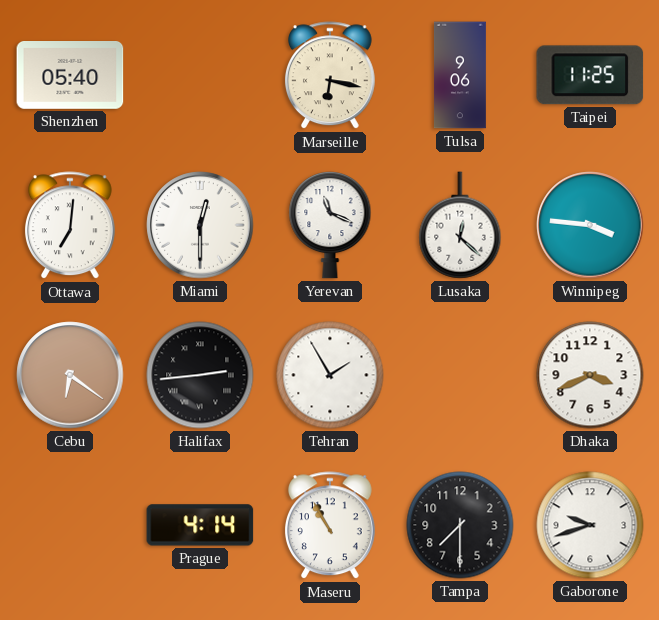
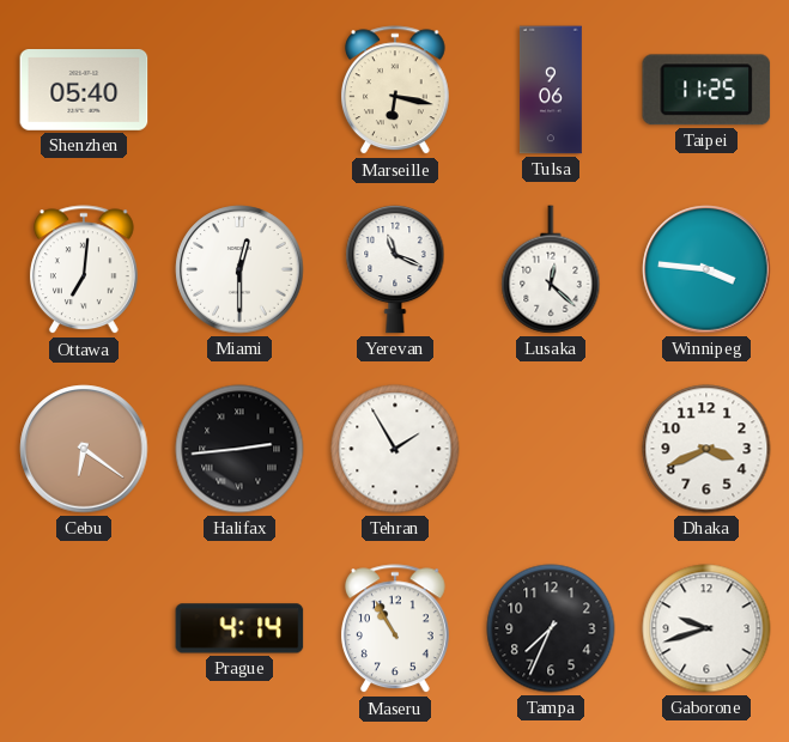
Tampa: 7:30 -> 7:34 (551, 628)
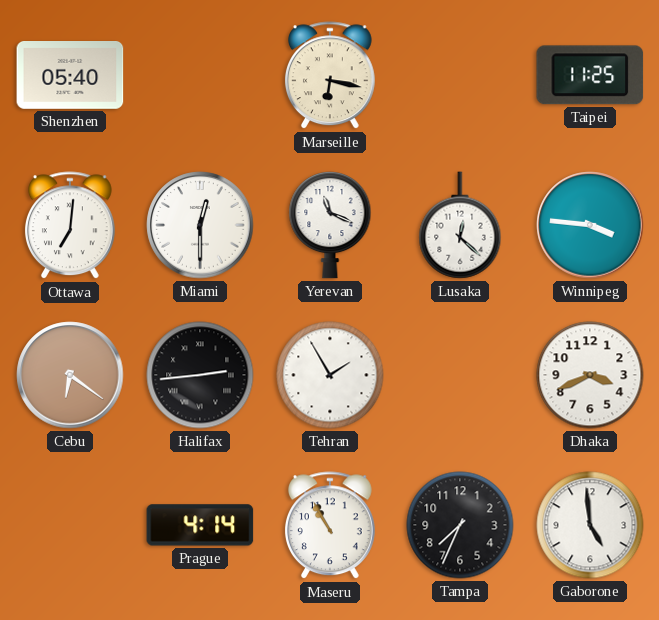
Tulsa: 9:06 -> none (551, 90)
Gaborone: 9:42 -> 4:59 (590, 525)
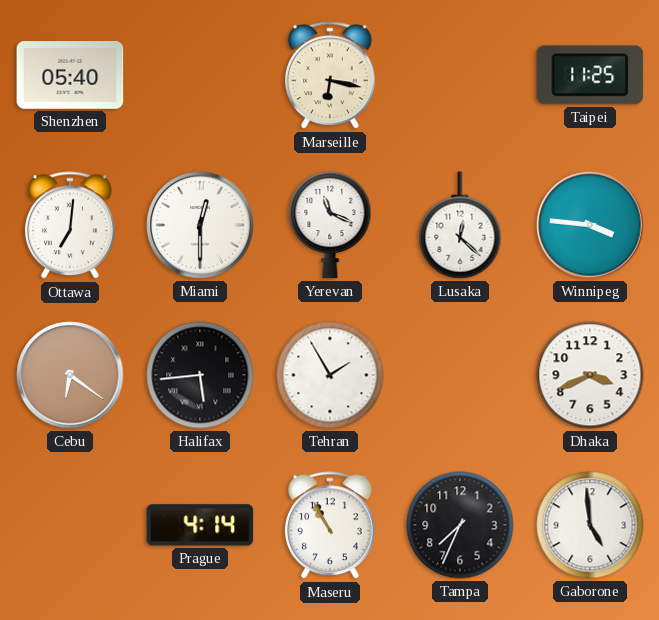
Halifax: 2:44 -> 5:44 (200, 375)
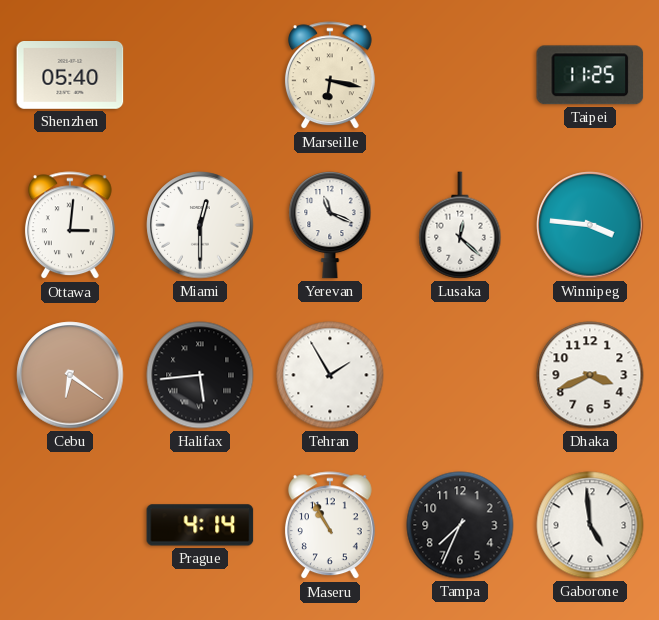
Ottawa: 7:01 -> 3:01 (70, 226)
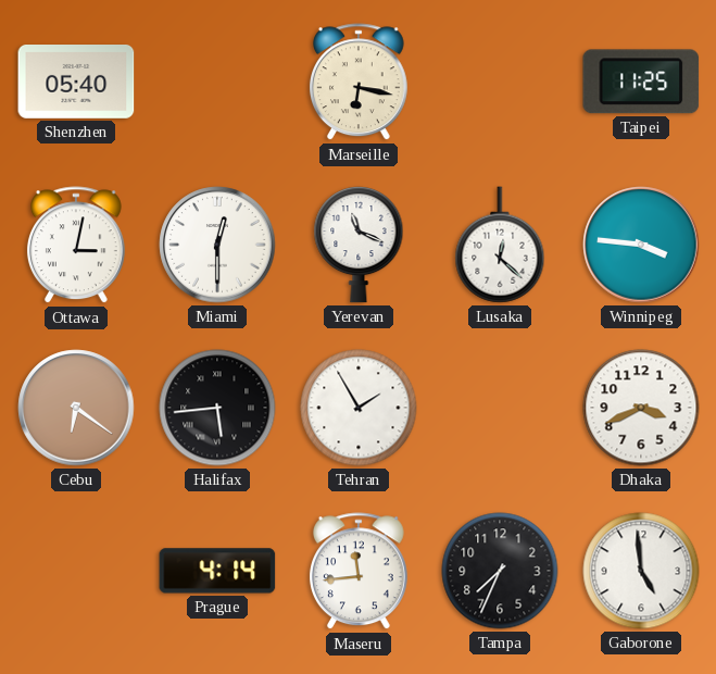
Ottawa: 3:01 -> 3:02 (76, 246)
Maseru: 10:55 -> 11:44 (359, 572)
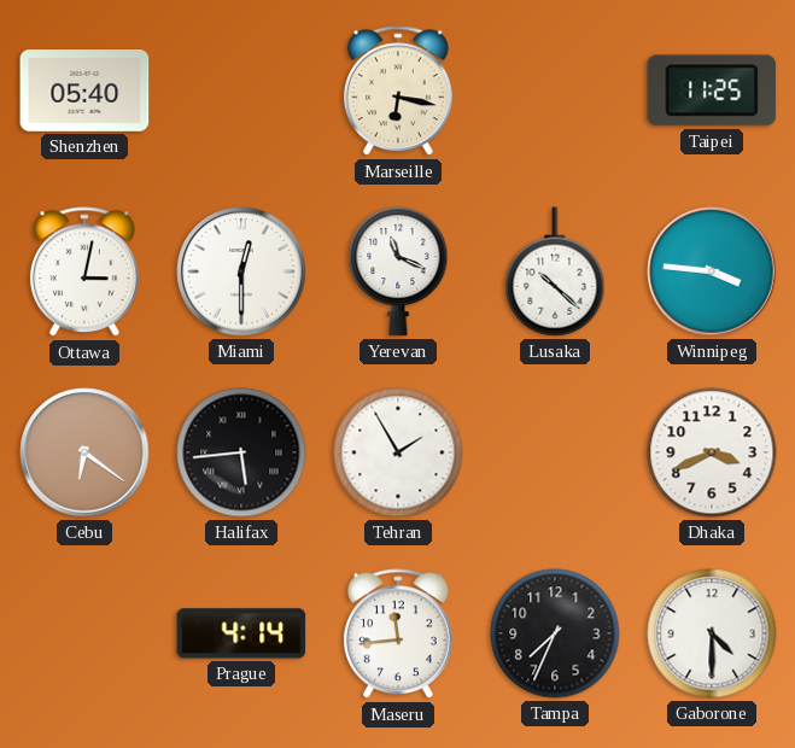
Lusaka: 12:22 -> 10:22 (555, 271)
Gaborone: 4:59 -> 4:30 (712, 633)
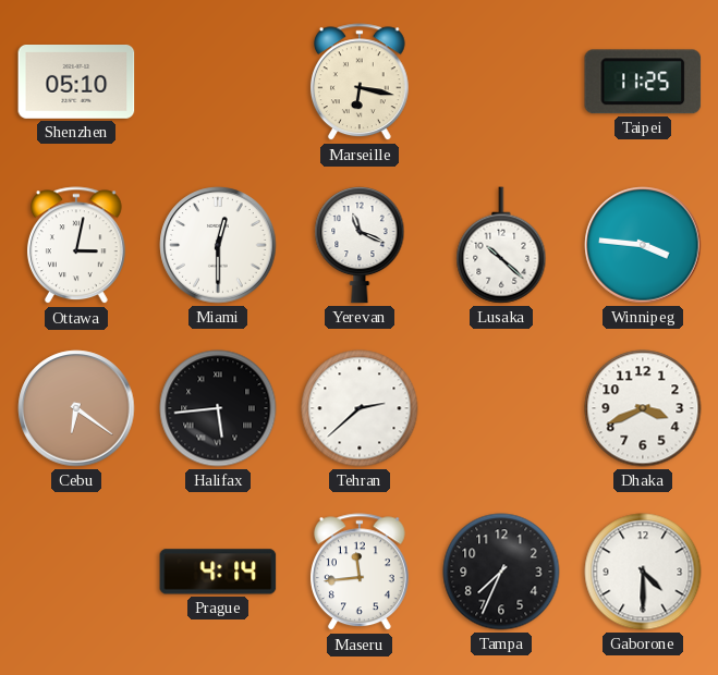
Shenzhen: 05:40 -> 05:10 (76, 83)
Tehran: 1:55 -> 2:38 (360, 408)
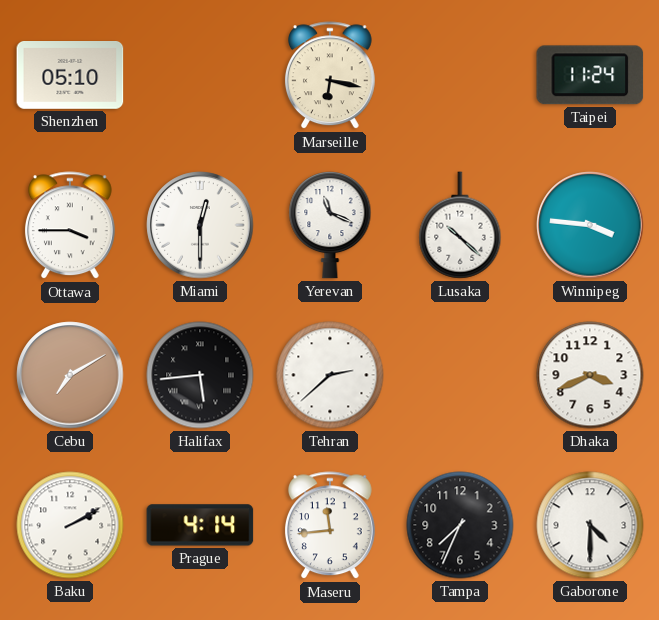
Taipei: 11:25 -> 11:24 (590, 75)
Ottawa: 3:02 -> 3:45 (70, 226)
Cebu: 6:21 -> 7:10 (70, 375)
Baku: none -> 2:10 (70, 525)
